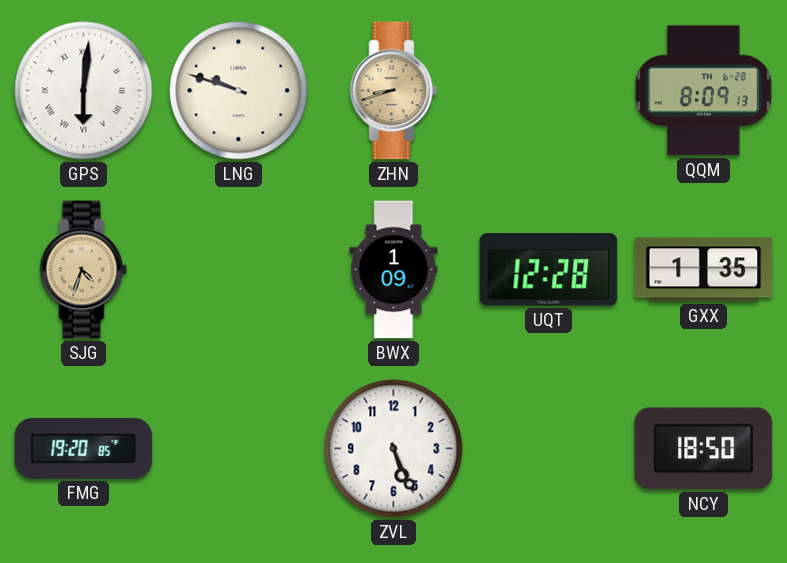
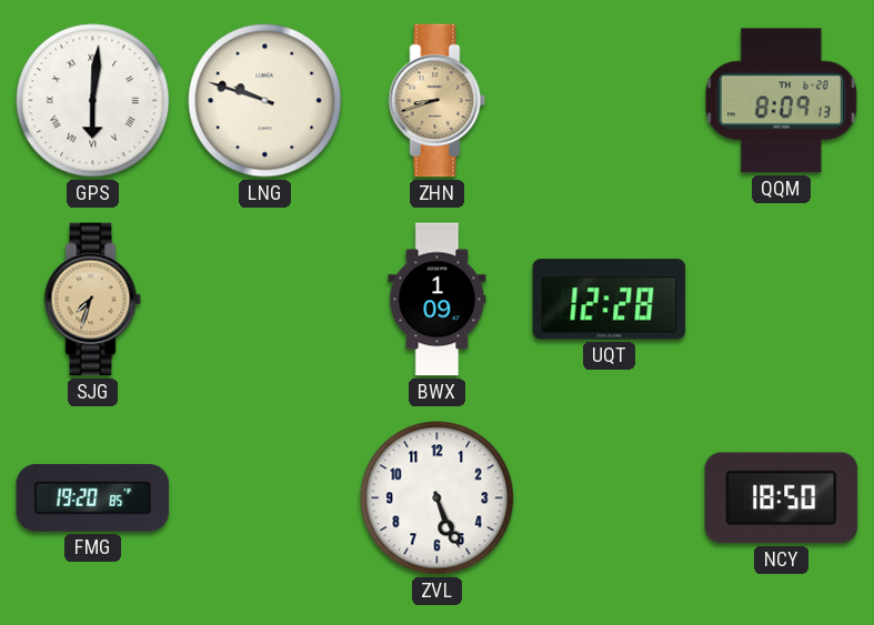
SJG: 4:33 -> 7:33 (93, 300)
GXX: 1:35 -> none (704, 270)
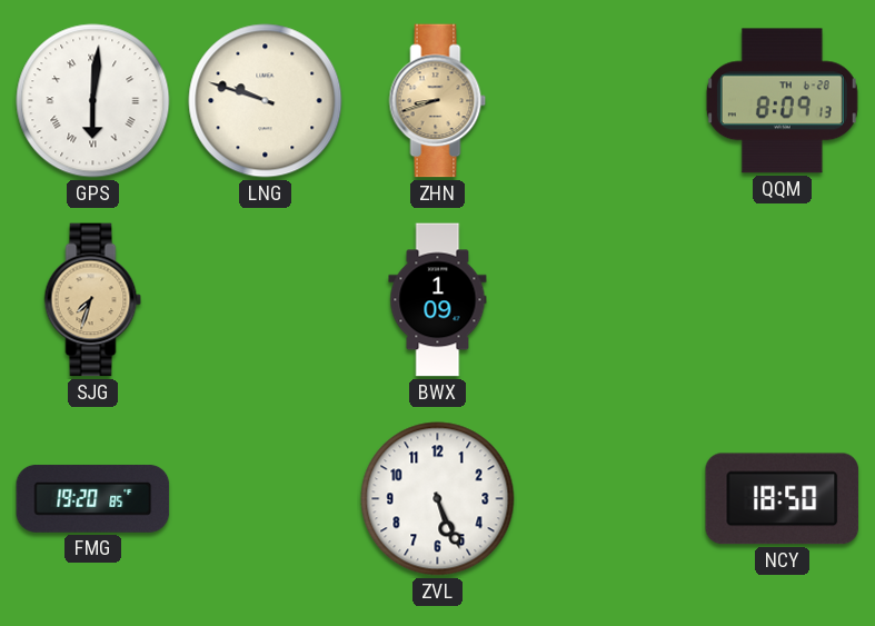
UQT: 12:28 -> none (610, 300)
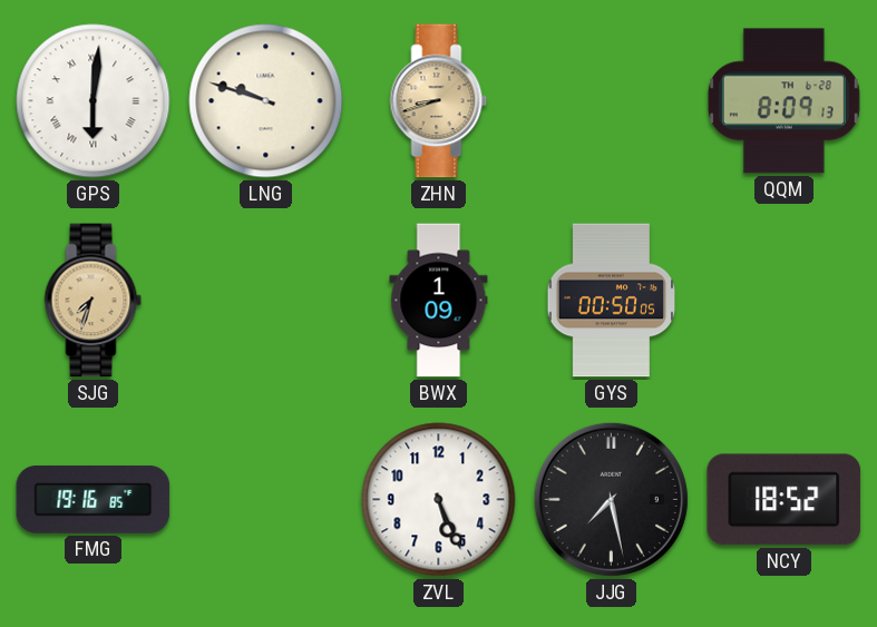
GYS: none -> 00:50 (612, 301)
FMG: 19:20 -> 19:16 (94, 499)
JJG: none -> 7:28 (611, 499)
NCY: 18:50 -> 18:52 (785, 500)
